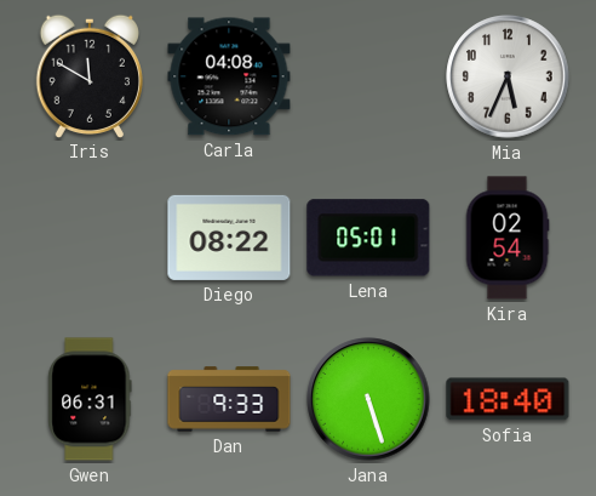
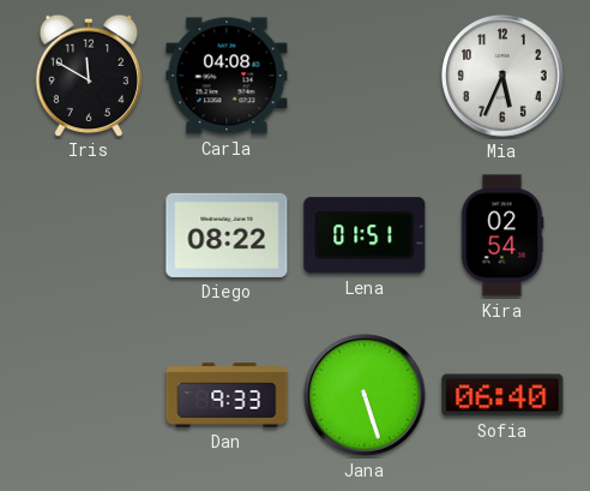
Lena: 05:01 -> 01:51 (365, 235)
Gwen: 06:31 -> none (90, 399)
Sofia: 18:40 -> 06:40 (502, 395)
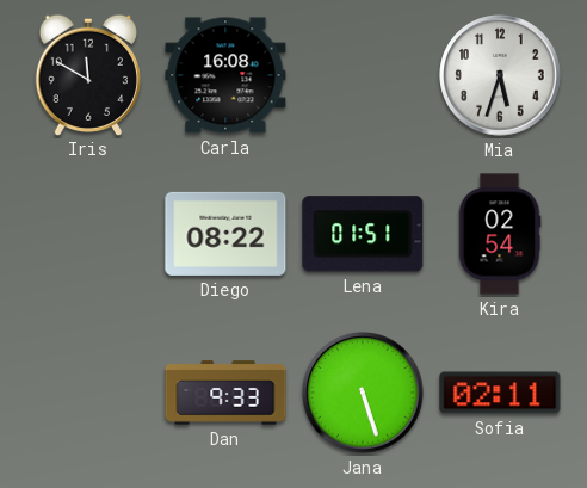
Carla: 04:08 -> 16:08 (225, 75)
Mia: 5:34 -> 5:33 (500, 75)
Sofia: 06:40 -> 02:11 (500, 393)
